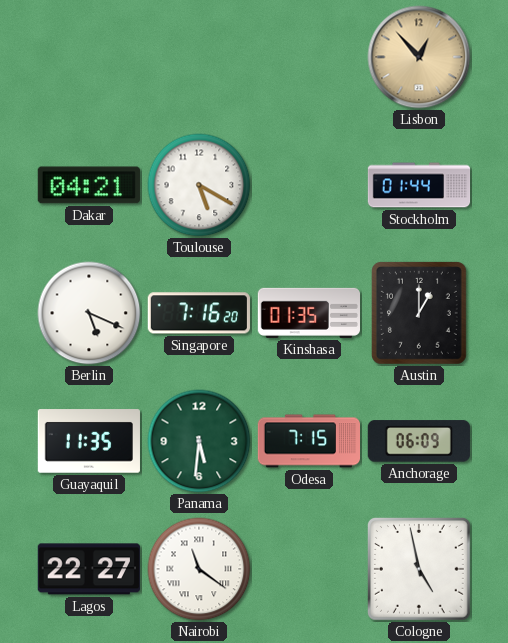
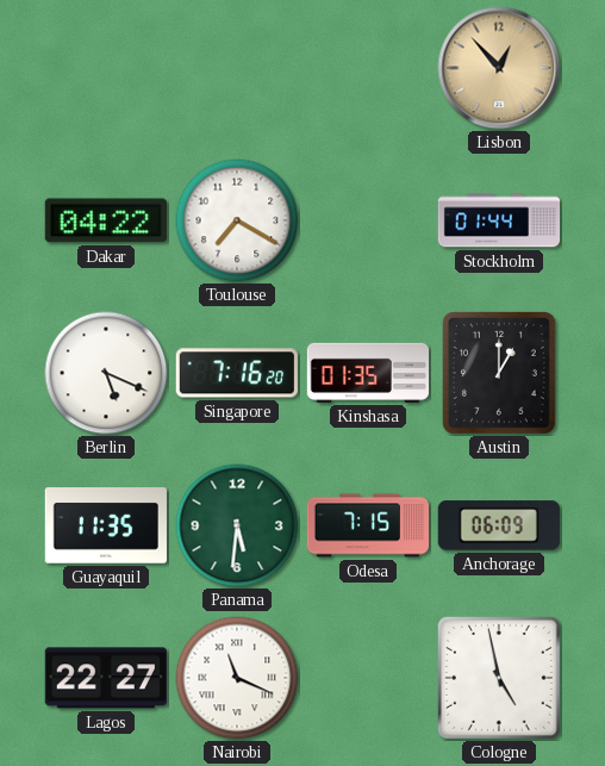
Dakar: 04:21 -> 04:22 (106, 220)
Toulouse: 5:20 -> 7:20 (237, 220)
Nairobi: 11:21 -> 11:19 (237, 678)
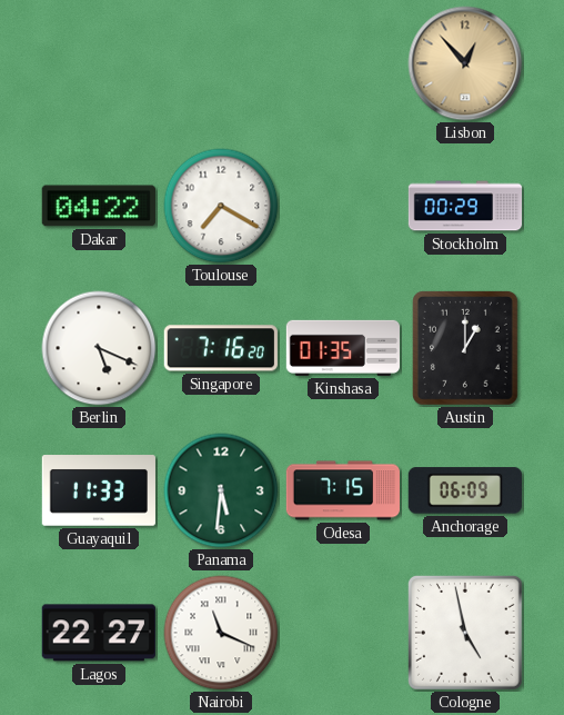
Stockholm: 01:44 -> 00:29 (465, 206)
Guayaquil: 11:35 -> 11:33 (99, 490)
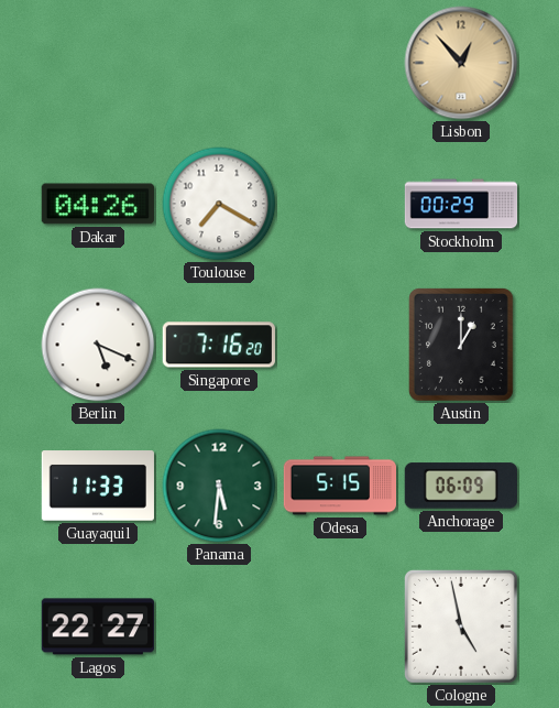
Dakar: 04:22 -> 04:26 (98, 204)
Kinshasa: 01:35 -> none (342, 348)
Odesa: 7:15 -> 5:15 (339, 486)
Nairobi: 11:19 -> none (221, 633)
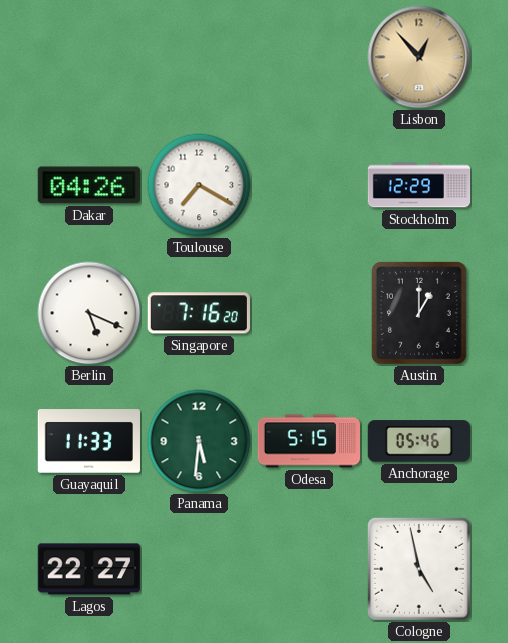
Stockholm: 00:29 -> 12:29 (419, 185)
Anchorage: 06:09 -> 05:46 (419, 441)
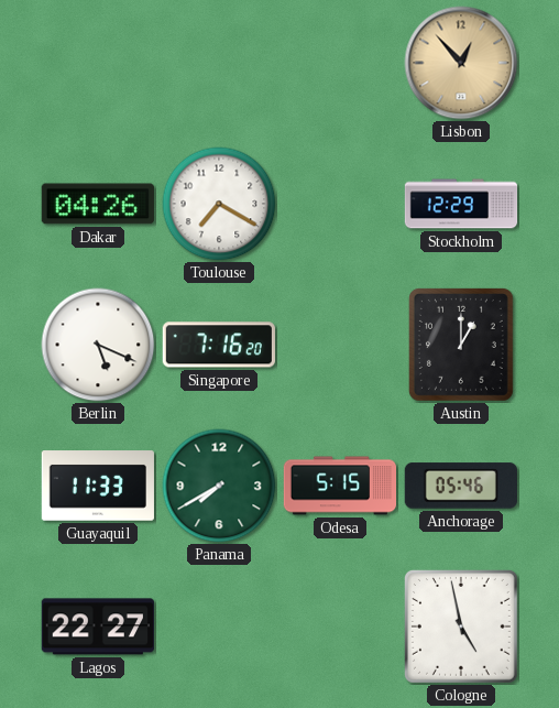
Panama: 5:31 -> 7:40 (219, 486)
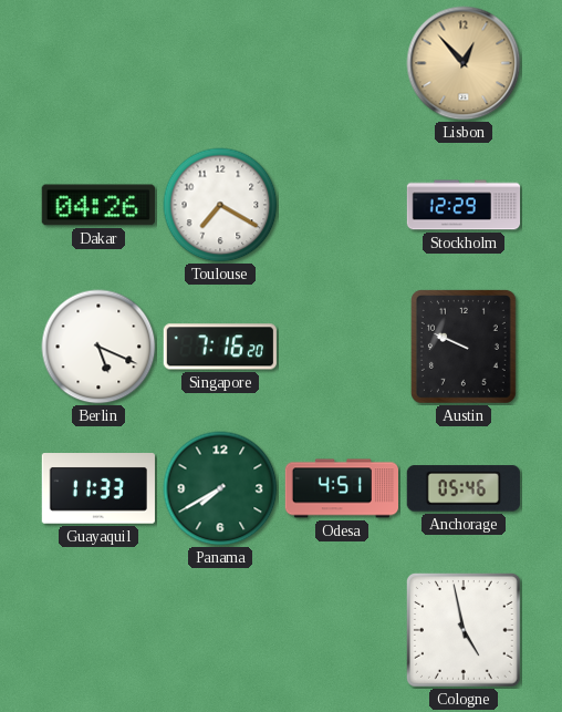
Austin: 1:00 -> 9:49 (464, 347)
Odesa: 5:15 -> 4:51 (341, 488)
Lagos: 22:27 -> none (98, 627)
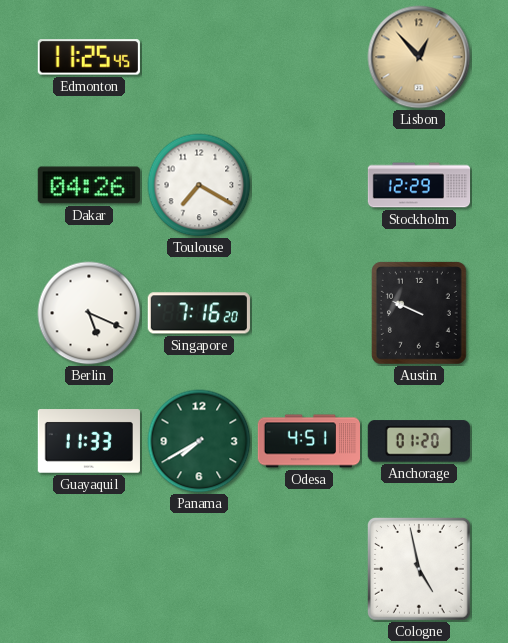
Edmonton: none -> 11:25 (89, 57)
Anchorage: 05:46 -> 01:20 (419, 441)
